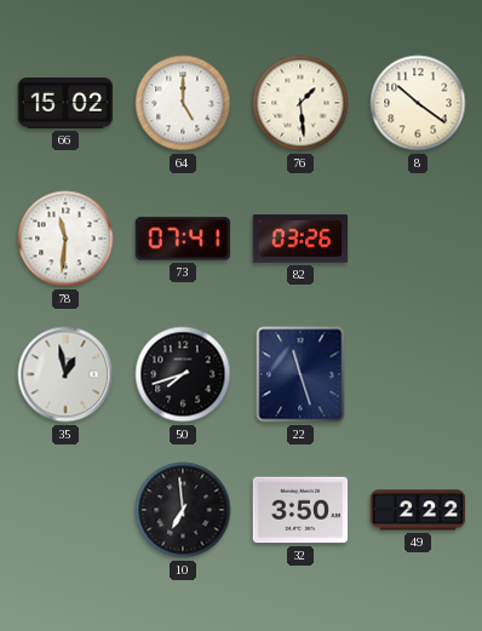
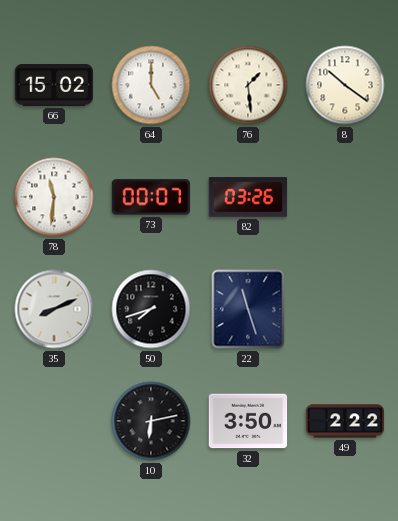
73: 07:41 -> 00:07 (151, 197)
35: 12:58 -> 8:11 (54, 309)
10: 6:59 -> 6:13 (151, 421)
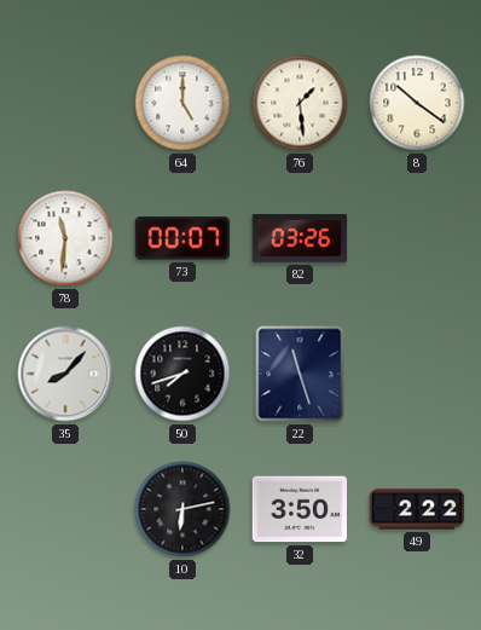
66: 15:02 -> none (54, 85)
35: 8:11 -> 8:07 (65, 374)
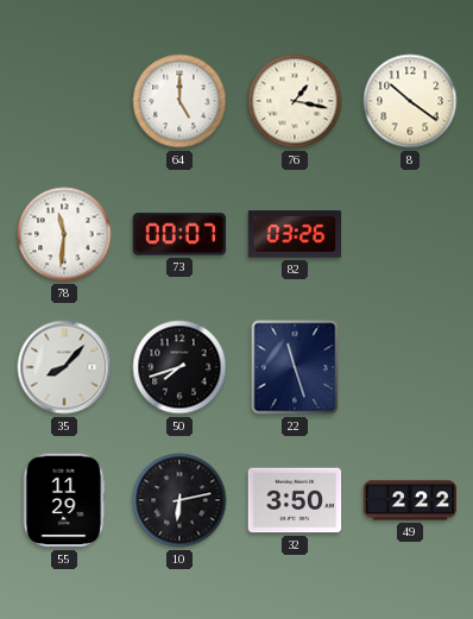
76: 1:29 -> 1:17 (295, 101)
55: none -> 11:29 (64, 500)
